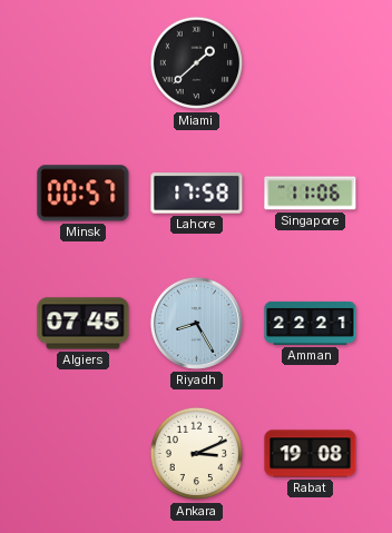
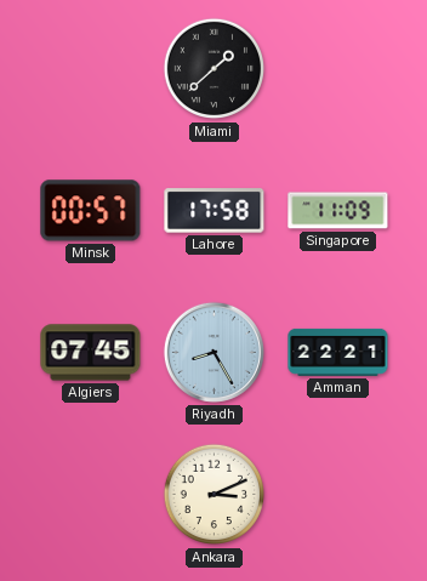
Singapore: 11:06 -> 11:09 (338, 211)
Rabat: 19:08 -> none (311, 454)
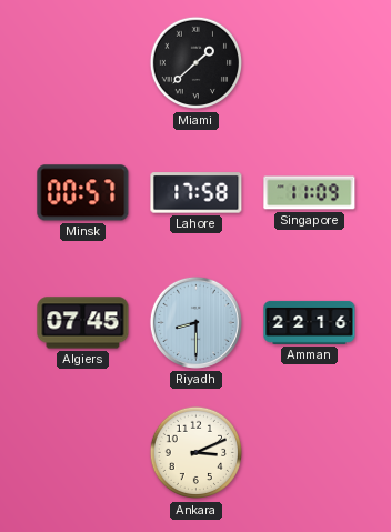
Riyadh: 8:25 -> 8:30 (195, 322)
Amman: 22:21 -> 22:16 (310, 322)
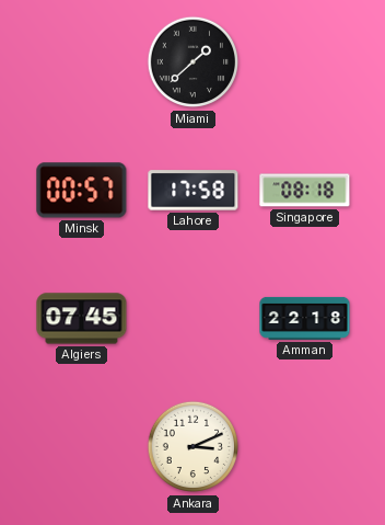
Singapore: 11:09 -> 08:18 (305, 191)
Riyadh: 8:30 -> none (195, 322)
Amman: 22:16 -> 22:18 (305, 318)
